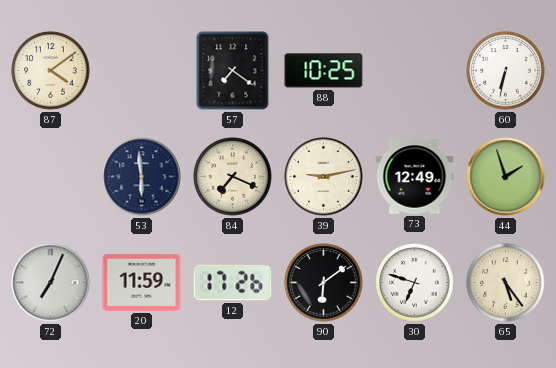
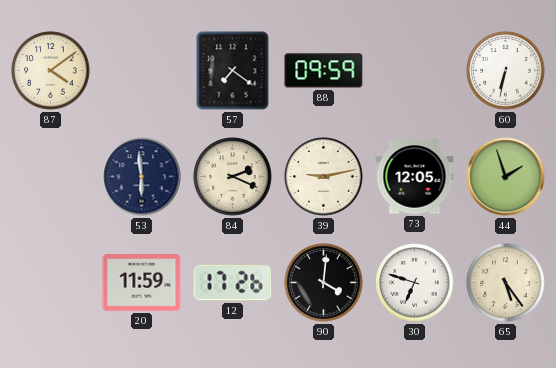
88: 10:25 -> 09:59 (324, 71)
84: 7:19 -> 2:19 (233, 177)
73: 12:49 -> 12:05 (415, 177)
72: 7:04 -> none (51, 283)
90: 6:09 -> 4:01 (324, 283)
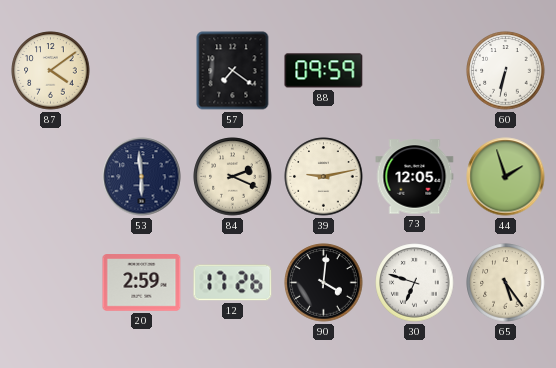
20: 11:59 -> 2:59 (142, 283)
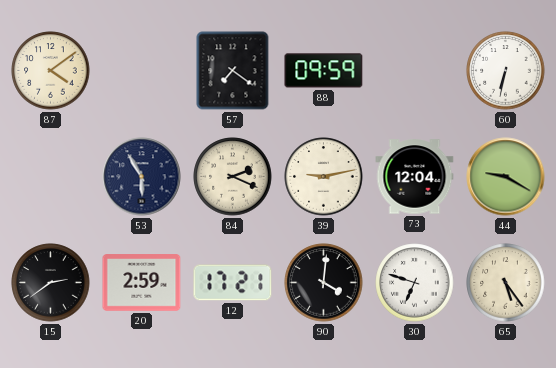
53: 5:59 -> 5:55 (142, 177)
73: 12:05 -> 12:04 (415, 177)
44: 1:57 -> 9:20 (506, 177)
15: none -> 2:39 (51, 283)
12: 17:26 -> 17:21 (233, 283)
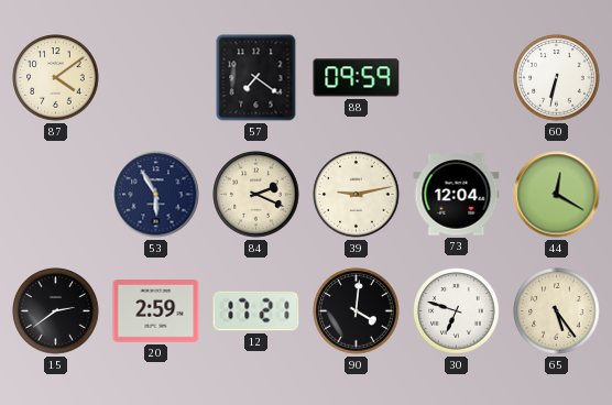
44: 9:20 -> 12:20 (557, 195)
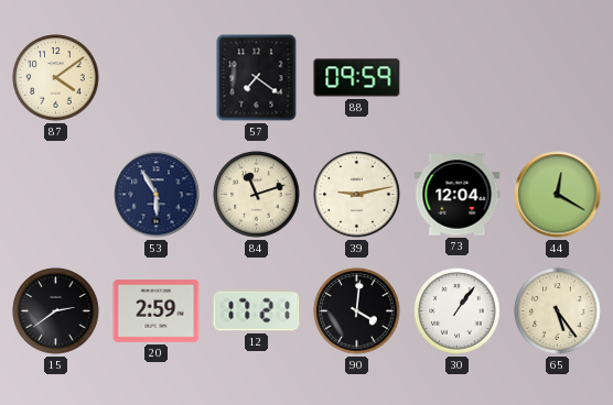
60: 6:32 -> none (557, 78)
84: 2:19 -> 11:12 (257, 195)
30: 6:48 -> 1:06 (458, 311)
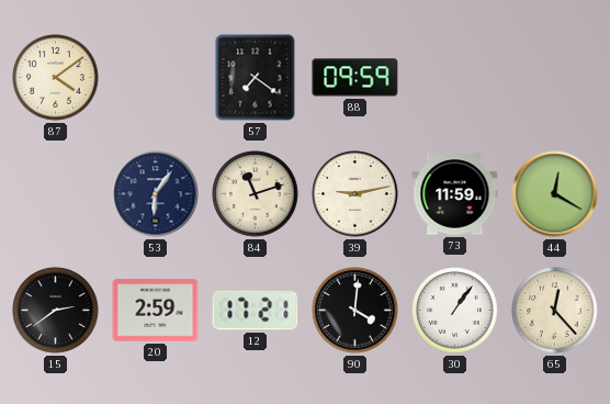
53: 5:55 -> 6:06 (156, 194)
73: 12:04 -> 11:59 (455, 194)
65: 5:24 -> 12:23 (555, 311)
